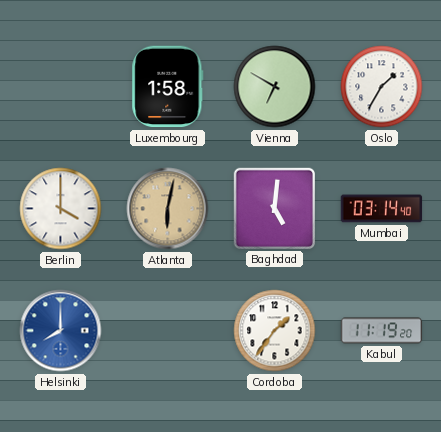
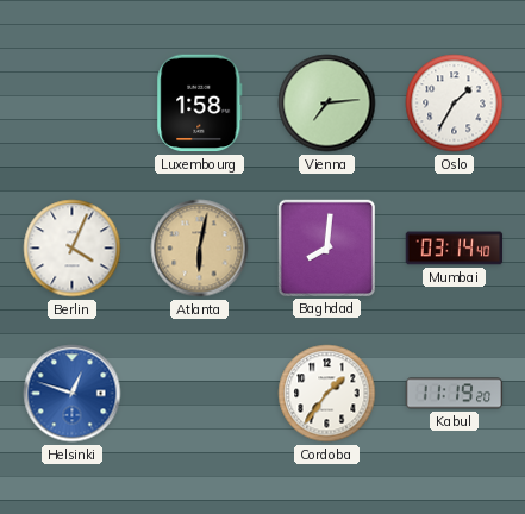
Vienna: 6:50 -> 7:14 (327, 104)
Berlin: 4:00 -> 4:04 (73, 249)
Baghdad: 5:01 -> 8:01 (326, 247)
Helsinki: 8:00 -> 12:48 (73, 394)
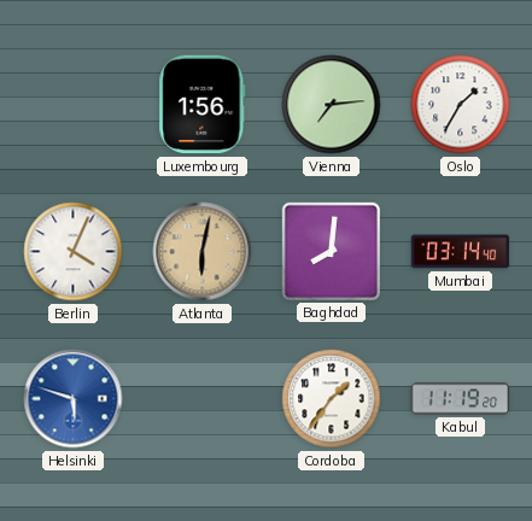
Luxembourg: 1:58 -> 1:56 (203, 105)
Helsinki: 12:48 -> 5:48 (74, 399)
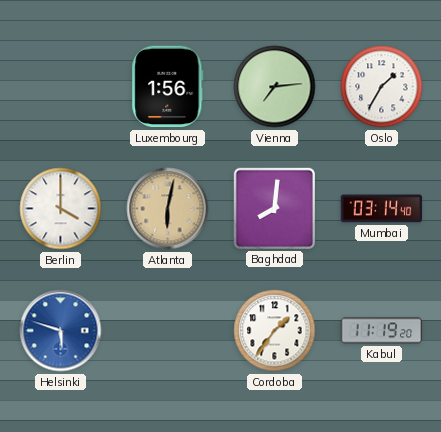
Berlin: 4:04 -> 4:00 (61, 209)
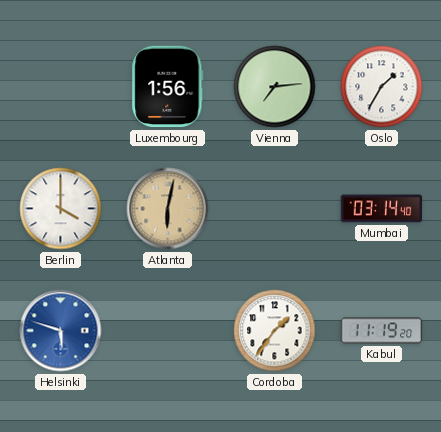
Baghdad: 8:01 -> none (274, 208)
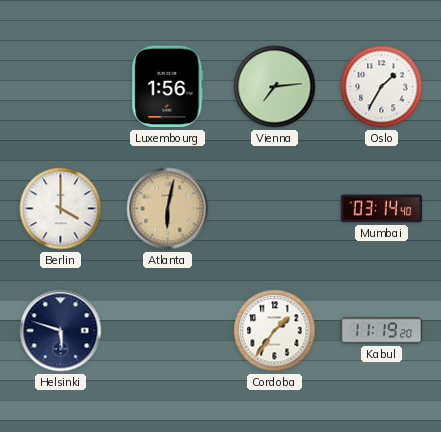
Helsinki dial: blue -> navy (61, 331)
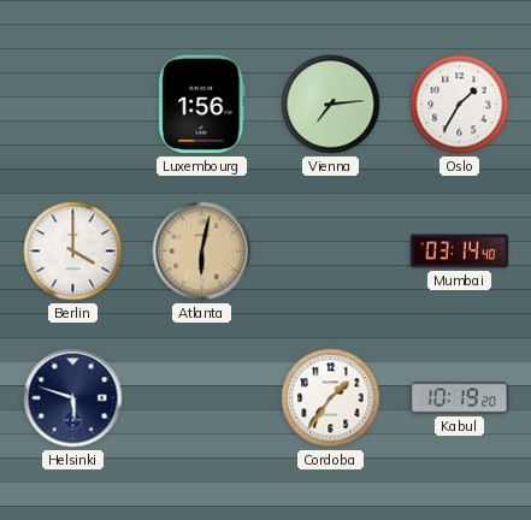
Kabul: 11:19 -> 10:19 (460, 398)
